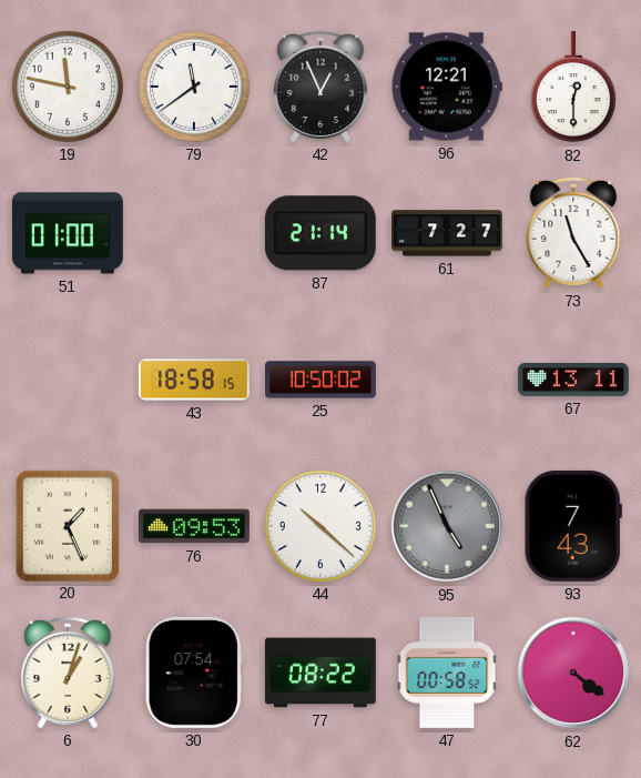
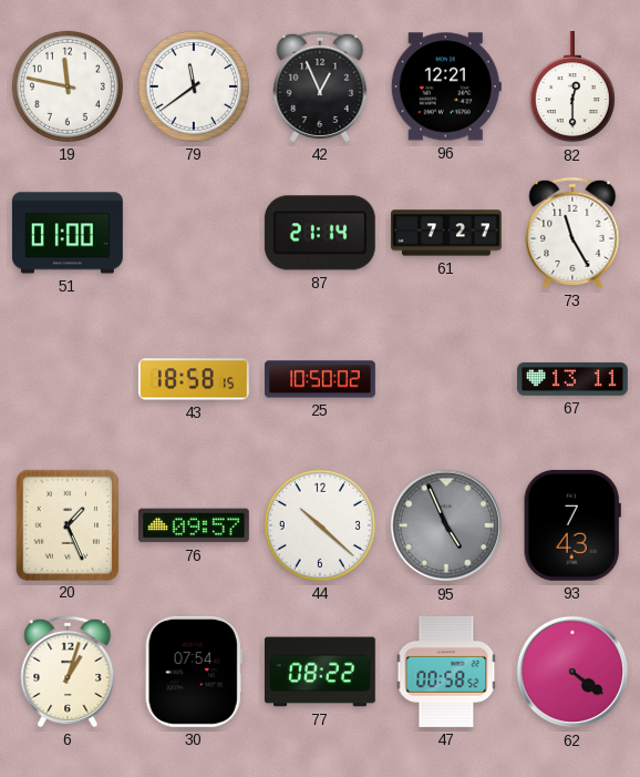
76: 09:53 -> 09:57 (194, 525)
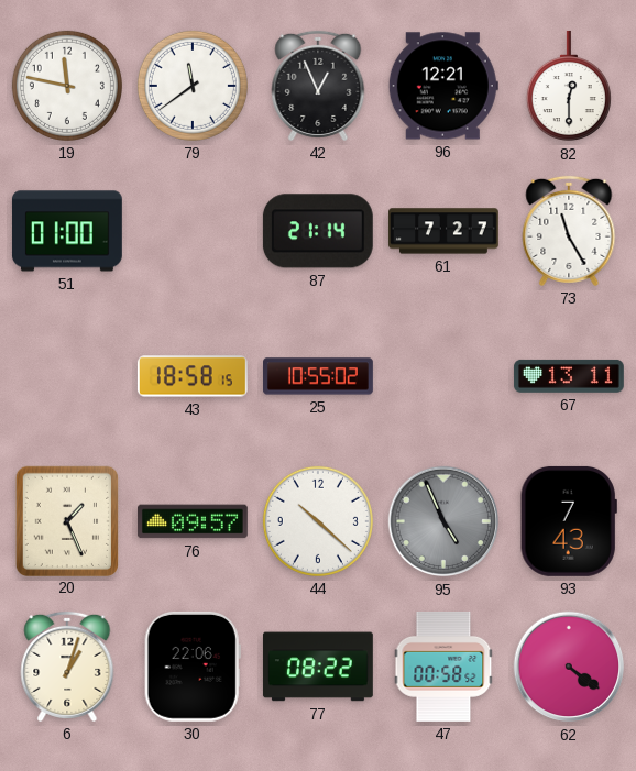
25: 10:50 -> 10:55 (319, 376)
30: 07:54 -> 22:06 (193, 667)
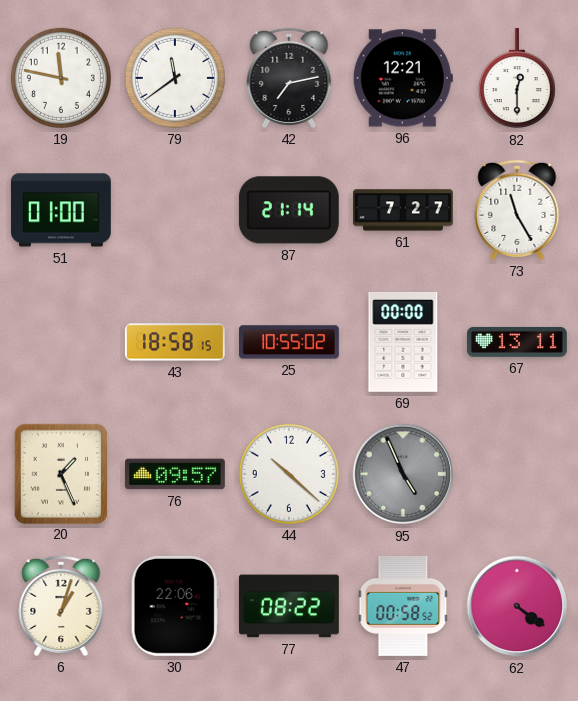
42: 12:56 -> 7:13 (289, 78)
69: none -> 00:00 (403, 342)
93: 7:43 -> none (569, 521)
